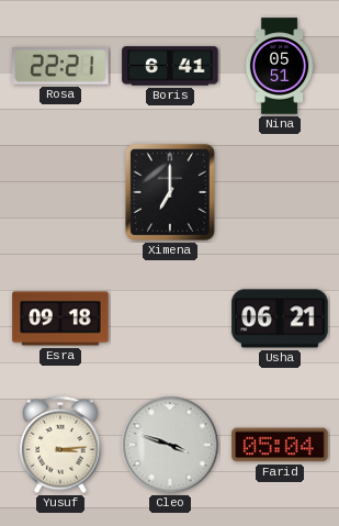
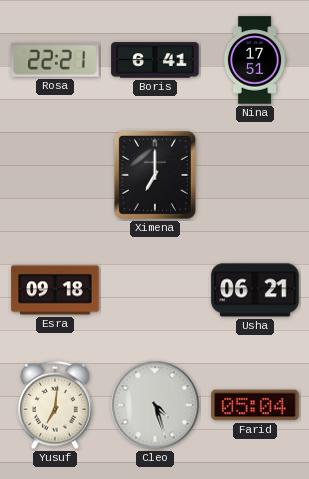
Nina: 05:51 -> 17:51 (255, 60)
Yusuf: 3:14 -> 7:01 (55, 405)
Cleo: 3:48 -> 4:27 (155, 405)
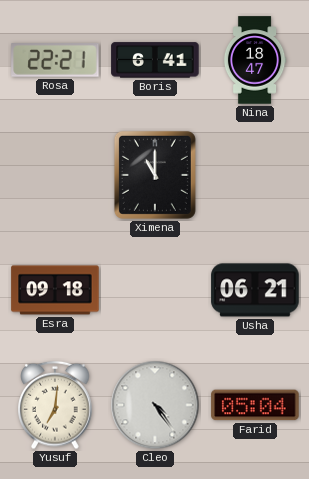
Nina: 17:51 -> 18:47 (255, 60)
Ximena: 7:00 -> 11:00 (155, 175)
Cleo: 4:27 -> 4:24 (155, 405)
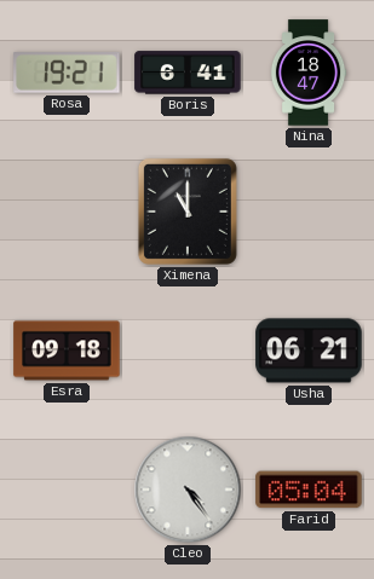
Rosa: 22:21 -> 19:21 (67, 74)
Yusuf: 7:01 -> none (55, 405)
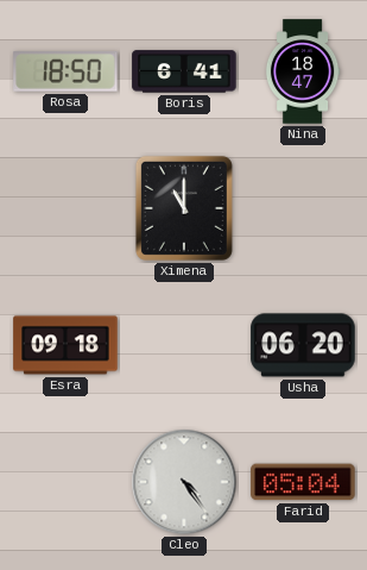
Rosa: 19:21 -> 18:50 (65, 73)
Usha: 06:21 -> 06:20 (303, 345)
